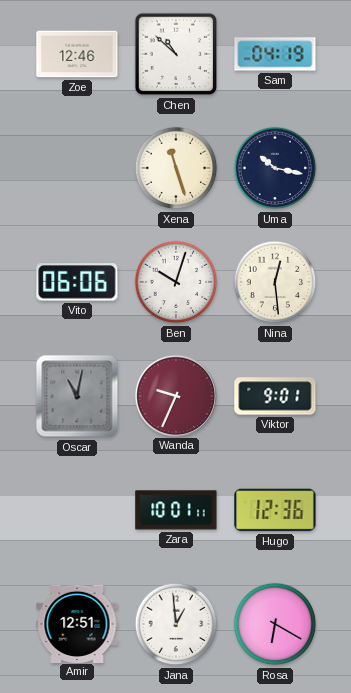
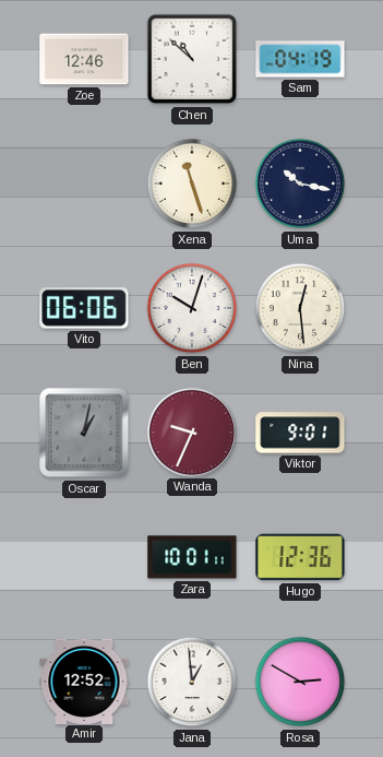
Oscar: 11:02 -> 1:02 (84, 433)
Amir: 12:51 -> 12:52 (84, 681)
Rosa: 6:20 -> 2:50 (300, 682)
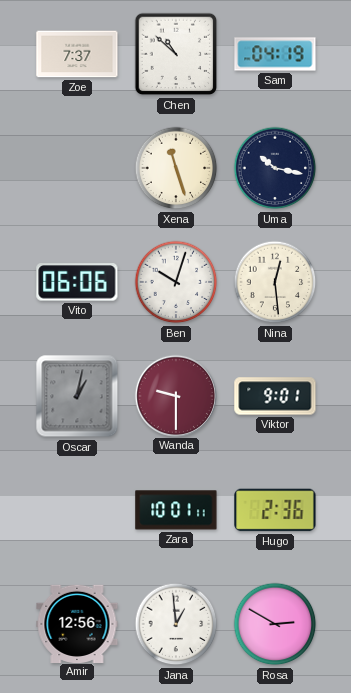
Zoe: 12:46 -> 7:37 (77, 54)
Wanda: 9:34 -> 9:30 (175, 395)
Hugo: 12:36 -> 2:36 (275, 510)
Amir: 12:52 -> 12:56 (77, 623)
